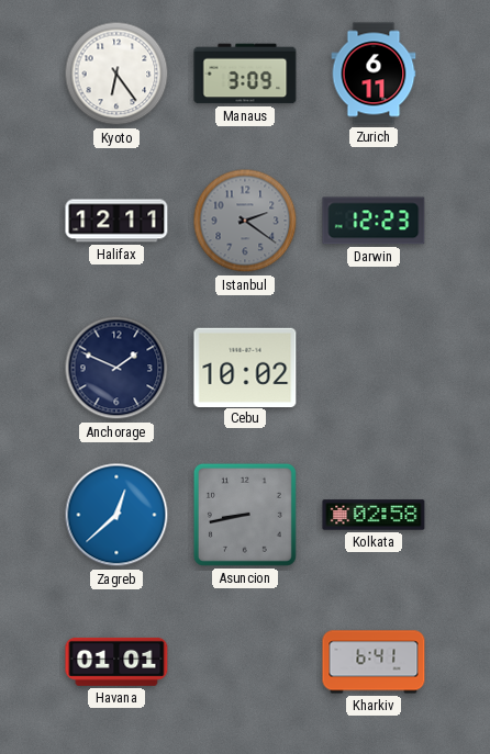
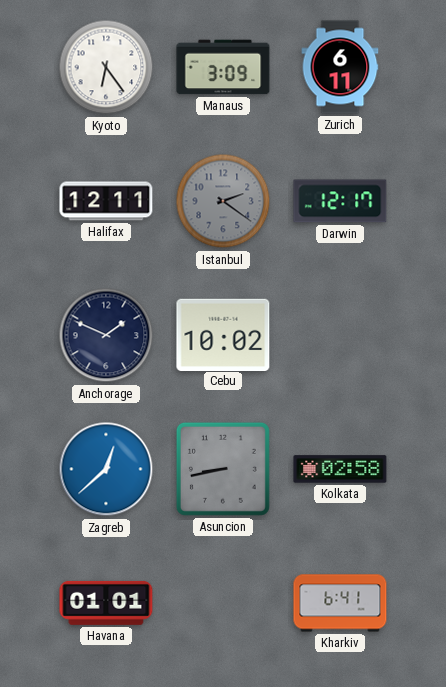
Darwin: 12:23 -> 12:17 (340, 201)
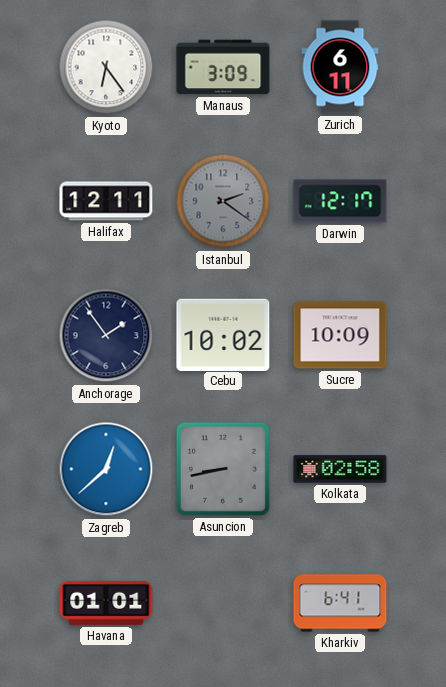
Anchorage: 1:49 -> 1:54 (106, 335)
Sucre: none -> 10:09 (340, 335)
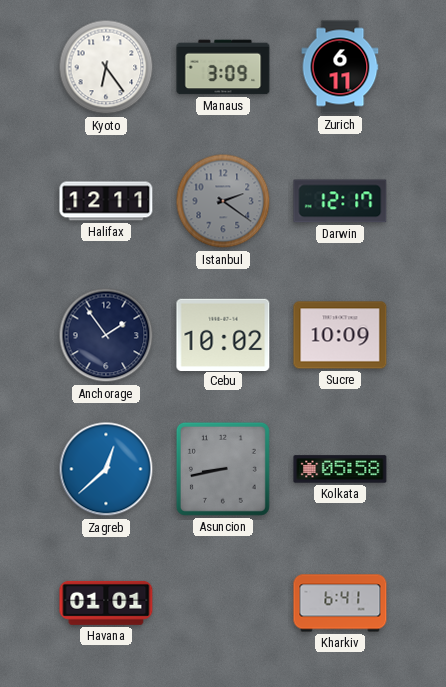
Kolkata: 02:58 -> 05:58 (340, 469)
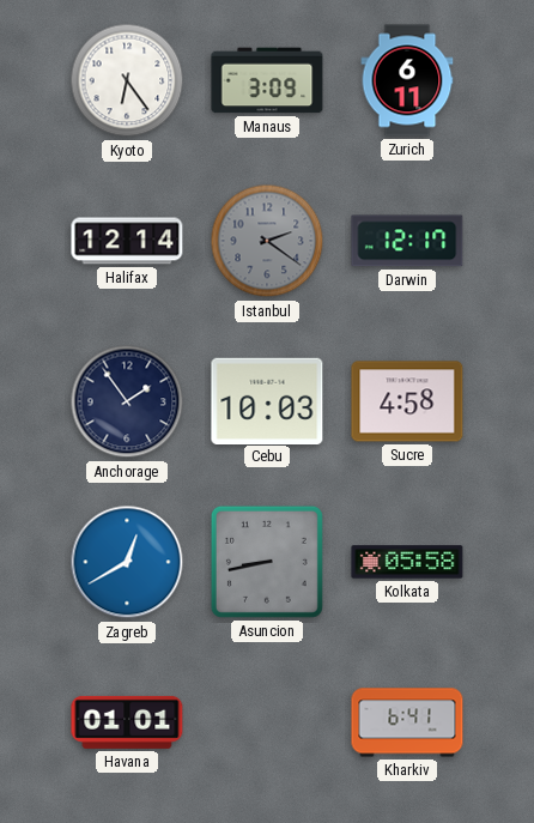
Halifax: 12:11 -> 12:14 (127, 241)
Cebu: 10:02 -> 10:03 (267, 400)
Sucre: 10:09 -> 4:58 (407, 401)
Zagreb: 12:38 -> 12:40 (127, 562)
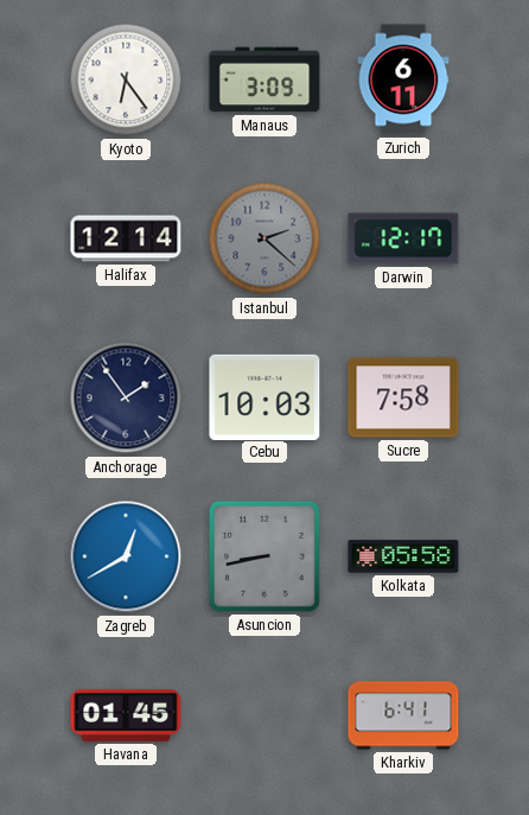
Istanbul: 2:21 -> 2:22 (264, 238)
Sucre: 4:58 -> 7:58 (403, 397)
Havana: 01:01 -> 01:45 (126, 715)
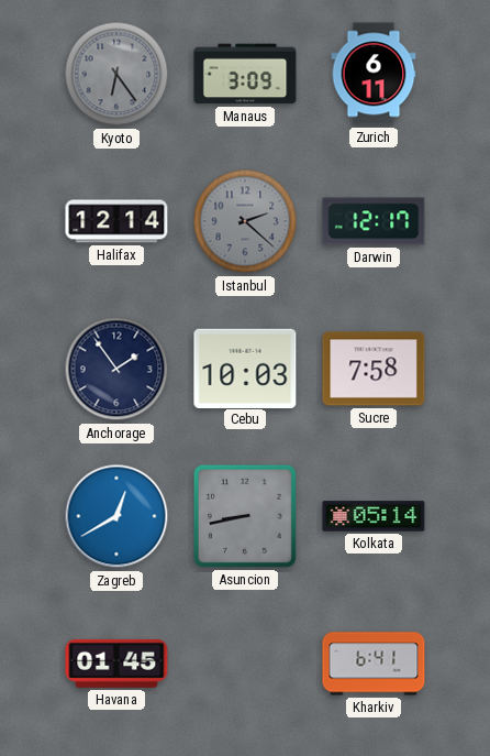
Kyoto dial: white -> grey (116, 74)
Kolkata: 05:58 -> 05:14 (374, 516)
